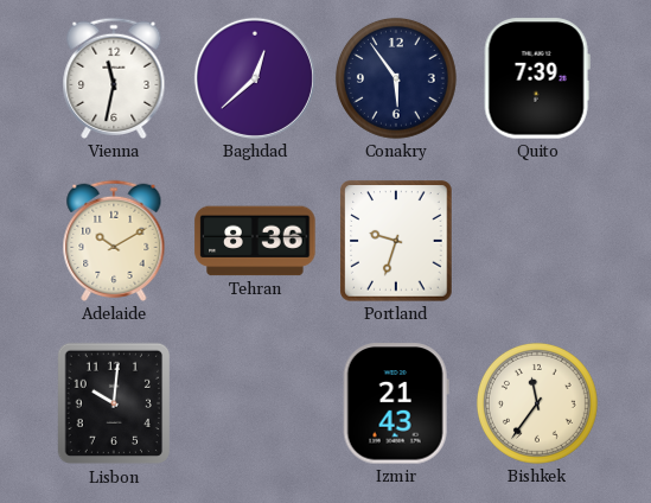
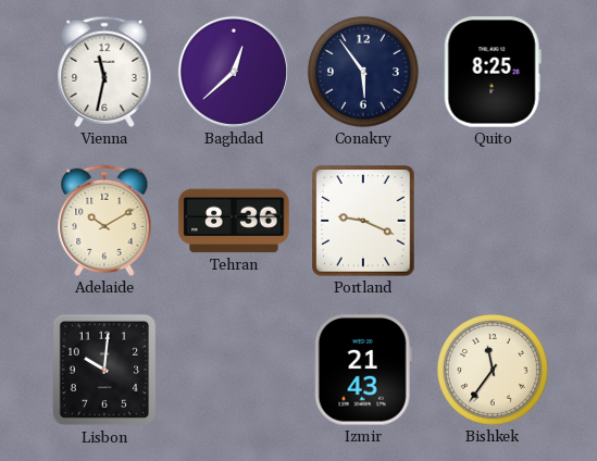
Quito: 7:39 -> 8:25 (493, 72)
Portland: 9:33 -> 9:19 (363, 221)
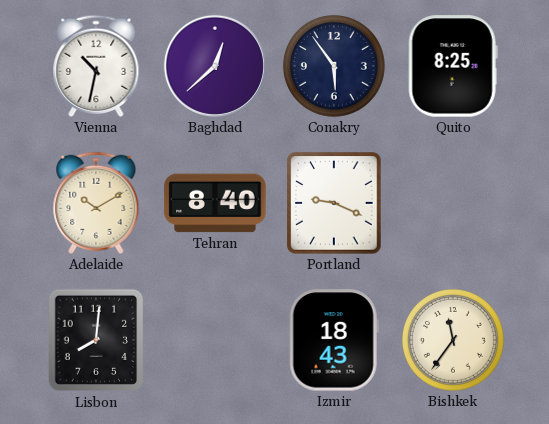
Vienna: 11:32 -> 10:32 (96, 66)
Tehran: 8:36 -> 8:40 (215, 203)
Lisbon: 10:01 -> 8:01 (96, 340)
Izmir: 21:43 -> 18:43 (334, 340)
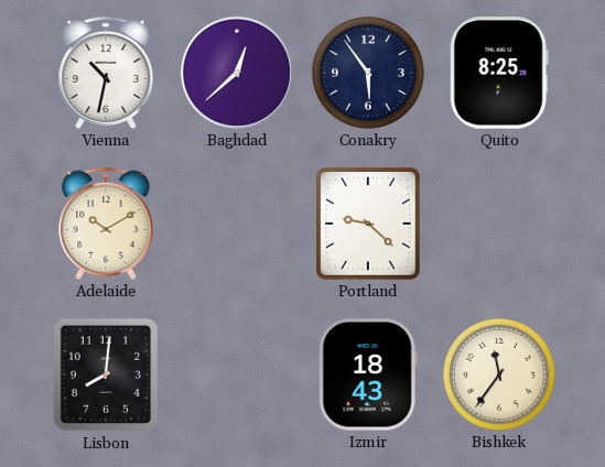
Tehran: 8:40 -> none (215, 203)
Portland: 9:19 -> 9:22 (368, 224)
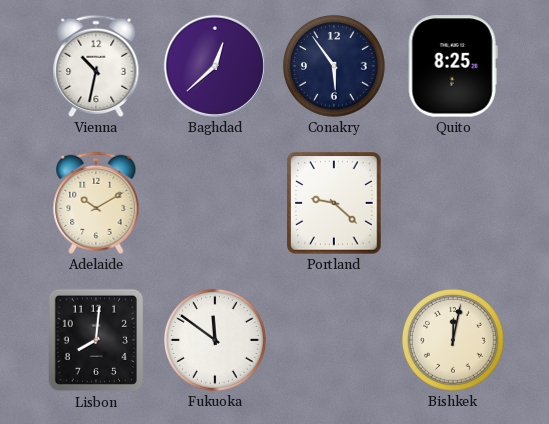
Fukuoka: none -> 11:51 (215, 340)
Izmir: 18:43 -> none (368, 374)
Bishkek: 11:36 -> 12:02 (453, 340)
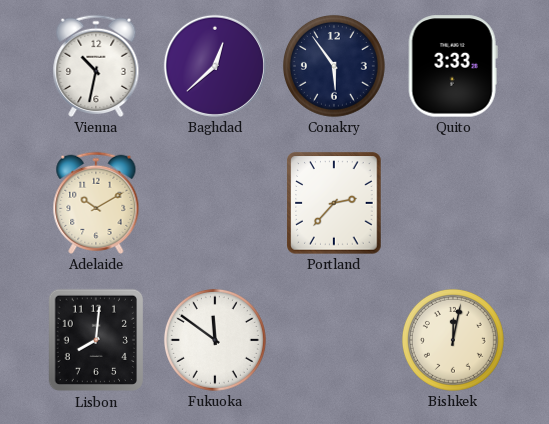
Quito: 8:25 -> 3:33 (453, 66)
Portland: 9:22 -> 2:37 (334, 203)
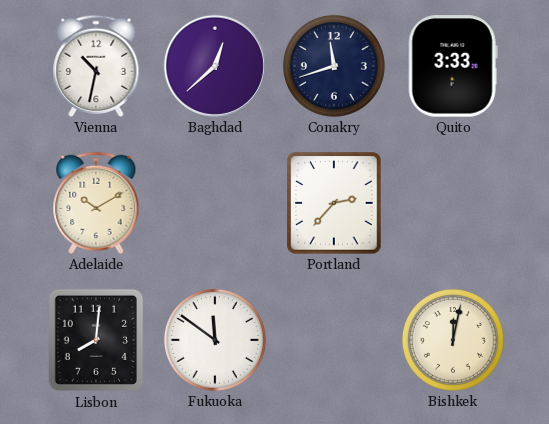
Conakry: 5:54 -> 11:42 (334, 66)
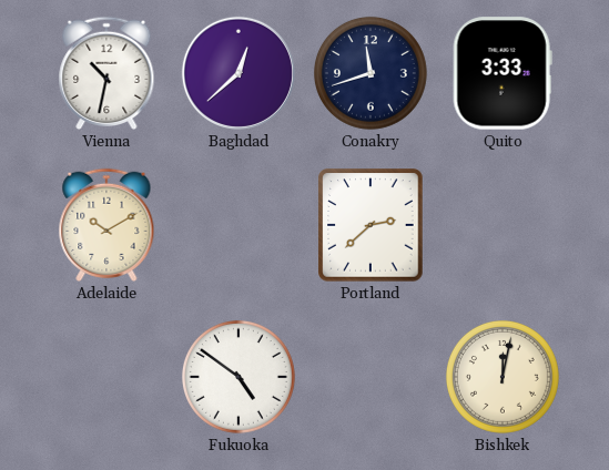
Portland: 2:37 -> 2:38 (371, 225)
Lisbon: 8:01 -> none (96, 340)
Fukuoka: 11:51 -> 4:51 (238, 377)
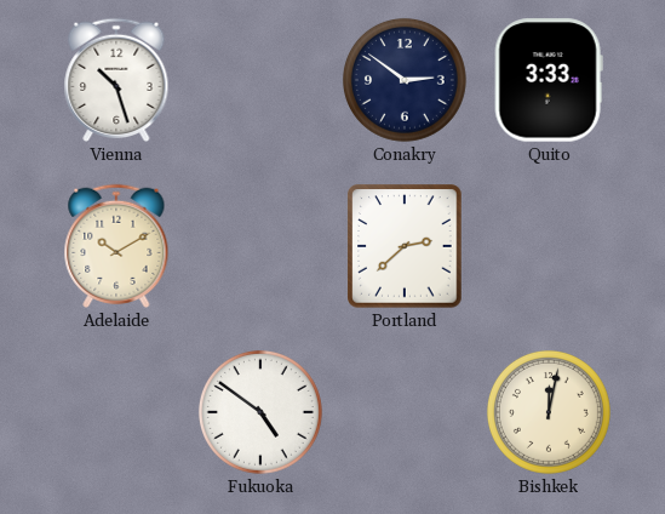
Vienna: 10:32 -> 10:27 (116, 80)
Baghdad: 12:38 -> none (238, 73)
Conakry: 11:42 -> 2:51 (405, 80)
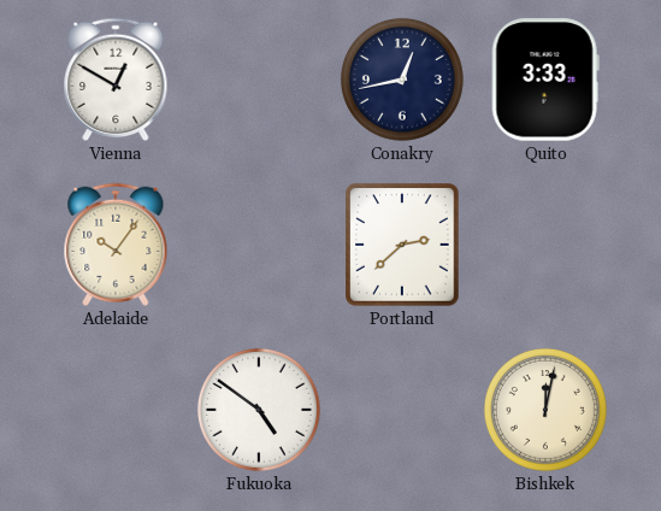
Vienna: 10:27 -> 12:50 (116, 80)
Conakry: 2:51 -> 12:43 (402, 80)
Adelaide: 10:10 -> 10:06 (116, 245)
